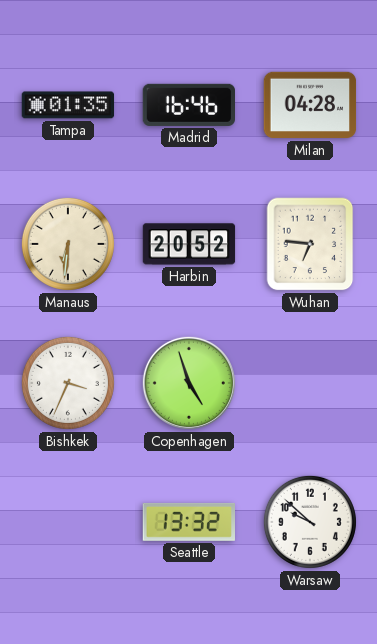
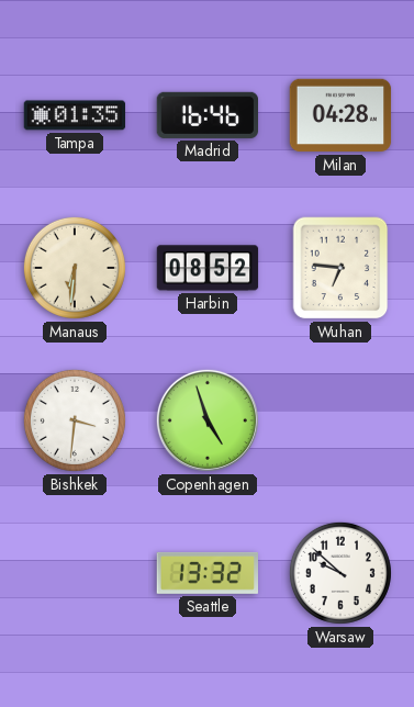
Harbin: 20:52 -> 08:52 (208, 268)
Bishkek: 3:34 -> 3:31 (75, 420)
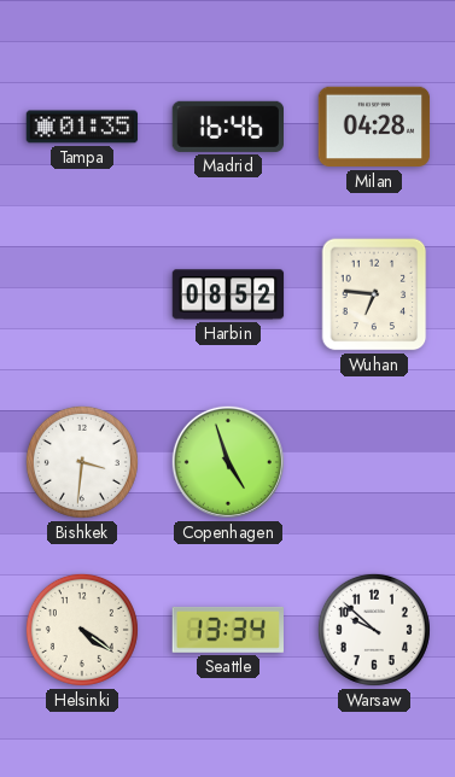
Manaus: 6:31 -> none (75, 268)
Helsinki: none -> 4:21 (82, 630)
Seattle: 13:32 -> 13:34 (227, 630)
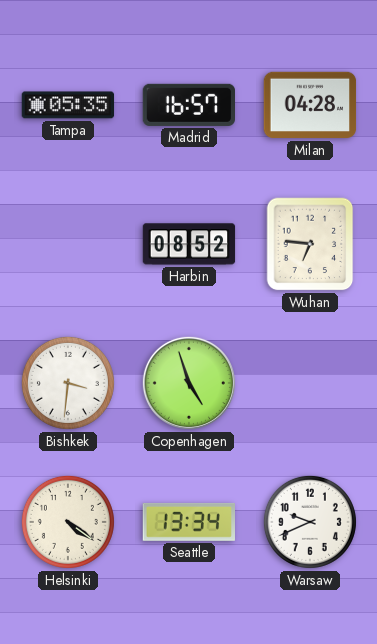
Tampa: 01:35 -> 05:35 (68, 105)
Madrid: 16:46 -> 16:57 (189, 105)
Warsaw: 9:52 -> 9:41 (310, 522)
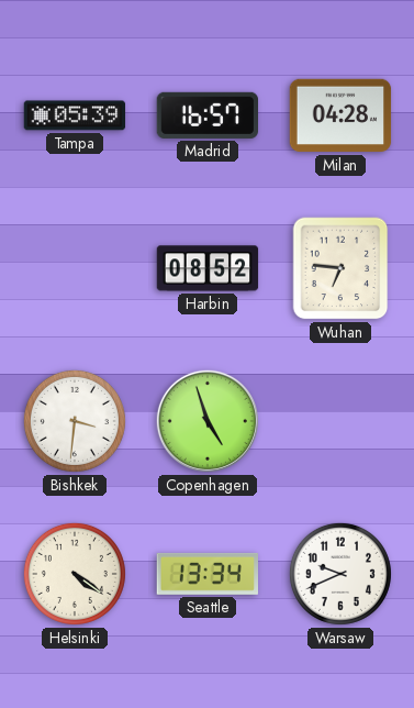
Tampa: 05:35 -> 05:39 (75, 115)
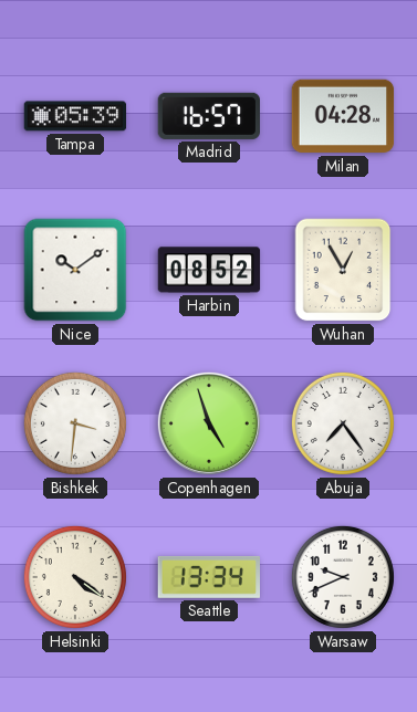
Nice: none -> 10:09 (75, 270)
Wuhan: 6:46 -> 12:55 (343, 270)
Abuja: none -> 7:24 (343, 423)
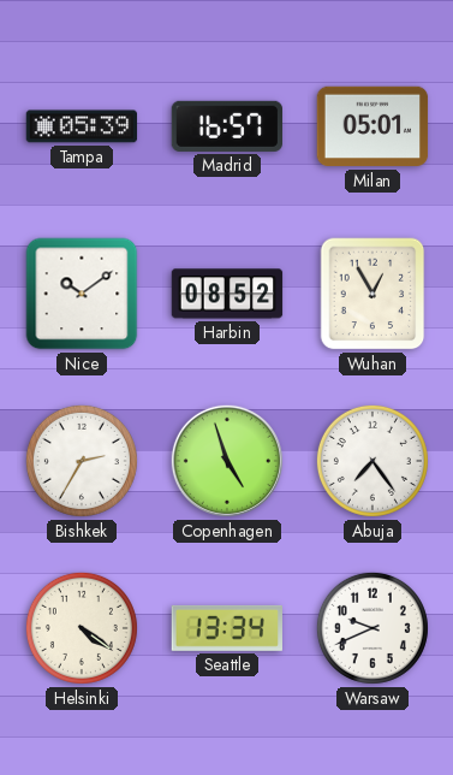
Milan: 04:28 -> 05:01 (372, 126)
Bishkek: 3:31 -> 2:35 (82, 461)
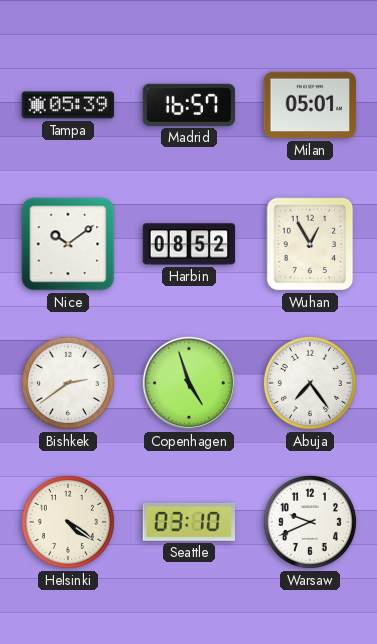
Bishkek: 2:35 -> 2:39 (68, 383)
Seattle: 13:34 -> 03:10 (188, 522)
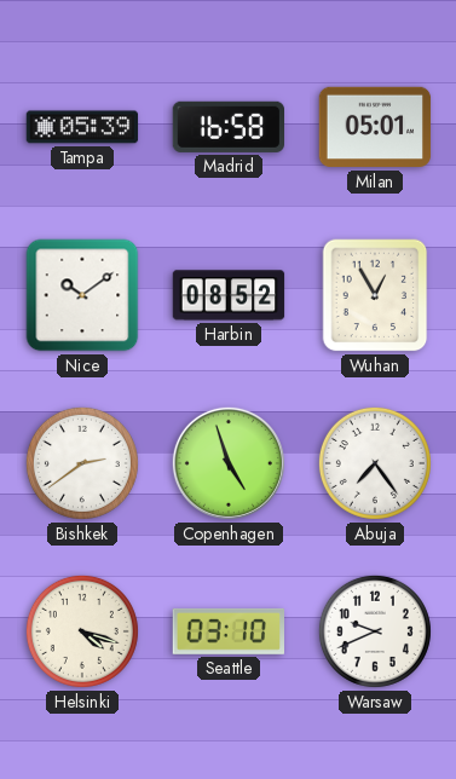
Madrid: 16:57 -> 16:58 (229, 127)
Helsinki: 4:21 -> 4:18 (82, 631)
